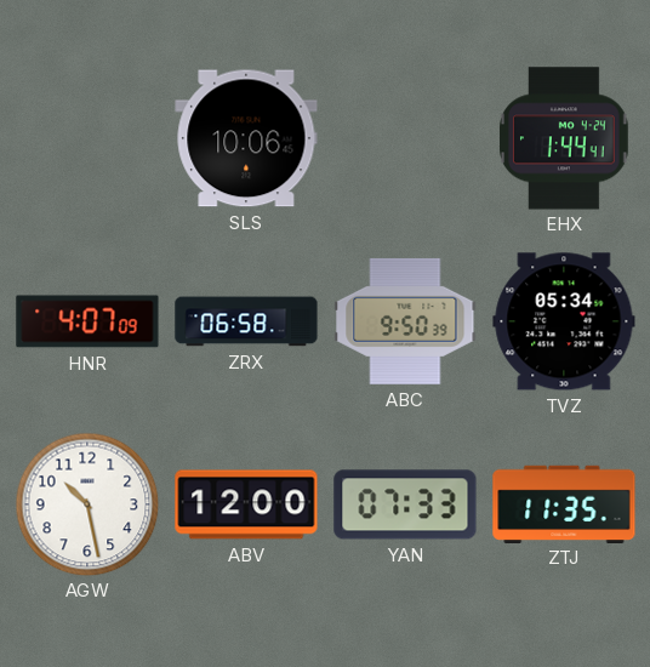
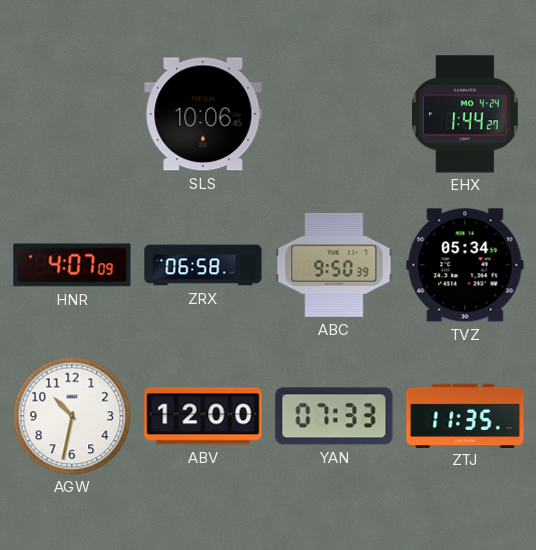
EHX: 1:44:41 -> 1:44:27 (466, 114)
AGW: 10:28 -> 10:32 (72, 416)
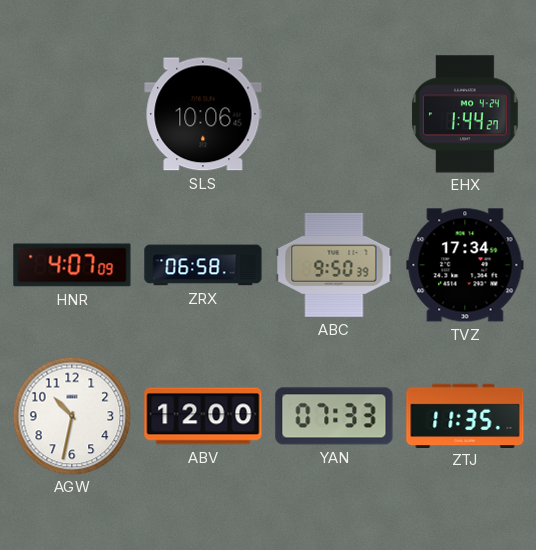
TVZ: 05:34 -> 17:34 (465, 265)
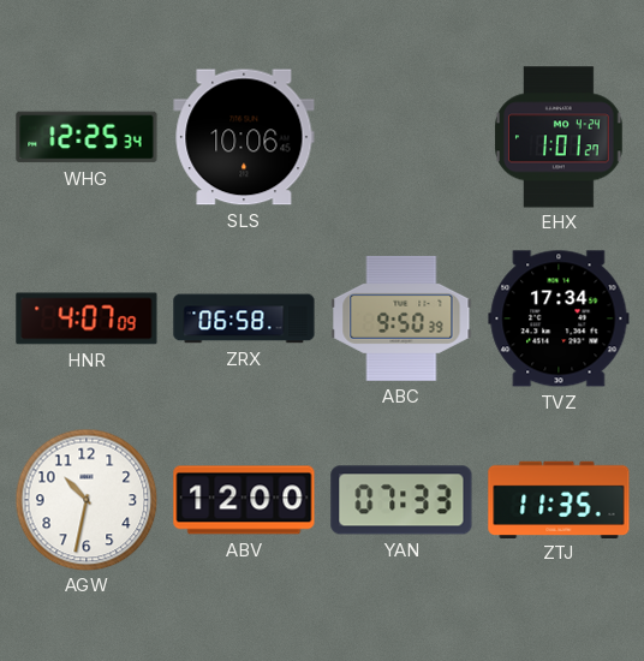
WHG: none -> 12:25 (87, 137)
EHX: 1:44 -> 1:01 (560, 137)
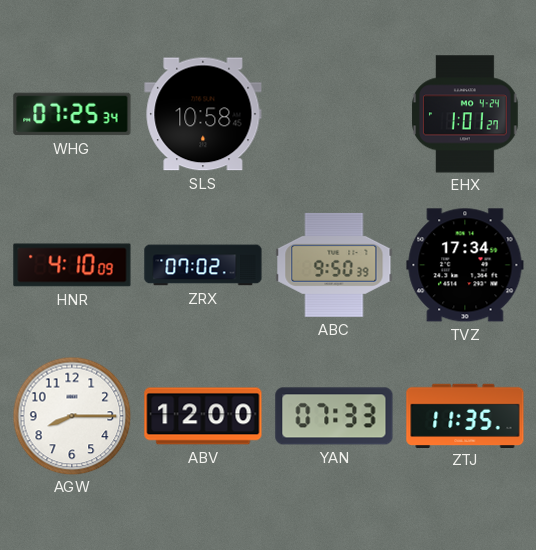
WHG: 12:25 -> 07:25 (72, 114)
SLS: 10:06 -> 10:58 (203, 114)
HNR: 4:07 -> 4:10 (72, 265)
ZRX: 06:58 -> 07:02 (203, 265)
AGW: 10:32 -> 8:15 (72, 416)
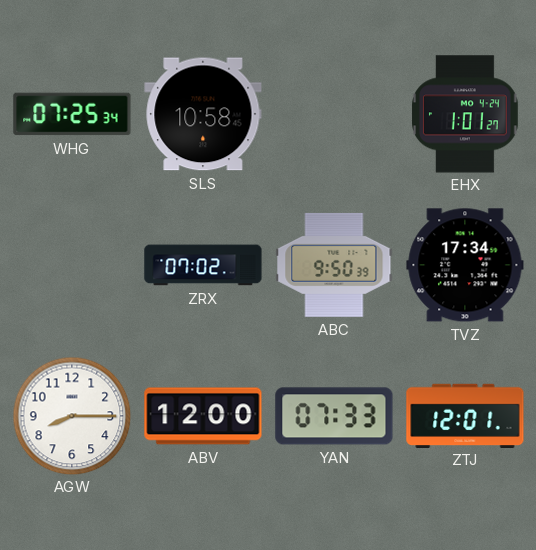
HNR: 4:10 -> none (72, 265)
ZTJ: 11:35 -> 12:01 (465, 415)
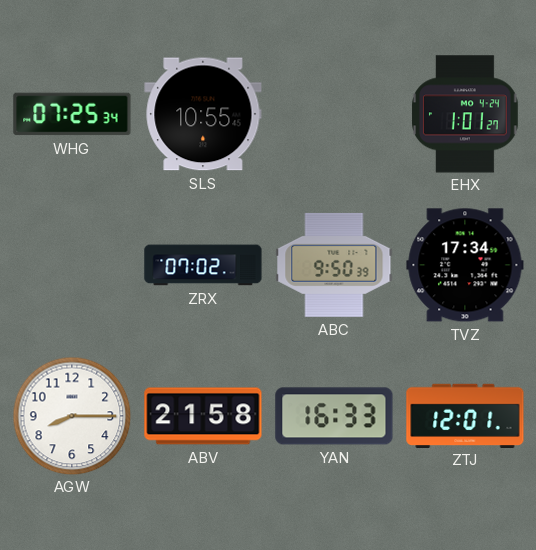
SLS: 10:58 -> 10:55 (203, 114)
ABV: 12:00 -> 21:58 (203, 416)
YAN: 07:33 -> 16:33 (334, 416)
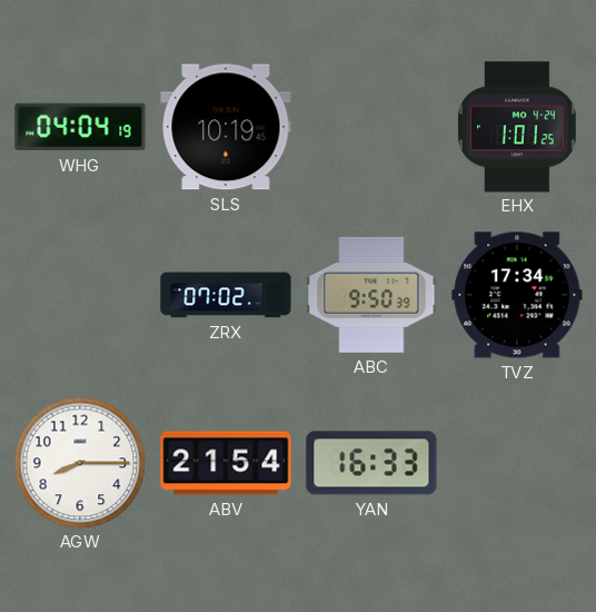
WHG: 07:25 -> 04:04 (80, 127)
SLS: 10:55 -> 10:19 (226, 127)
EHX: 1:01:27 -> 1:01:25 (518, 127)
ABV: 21:58 -> 21:54 (226, 463)
ZTJ: 12:01 -> none (465, 415)
